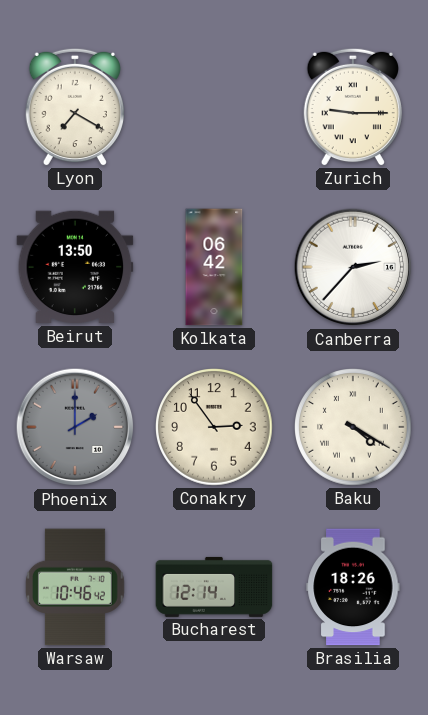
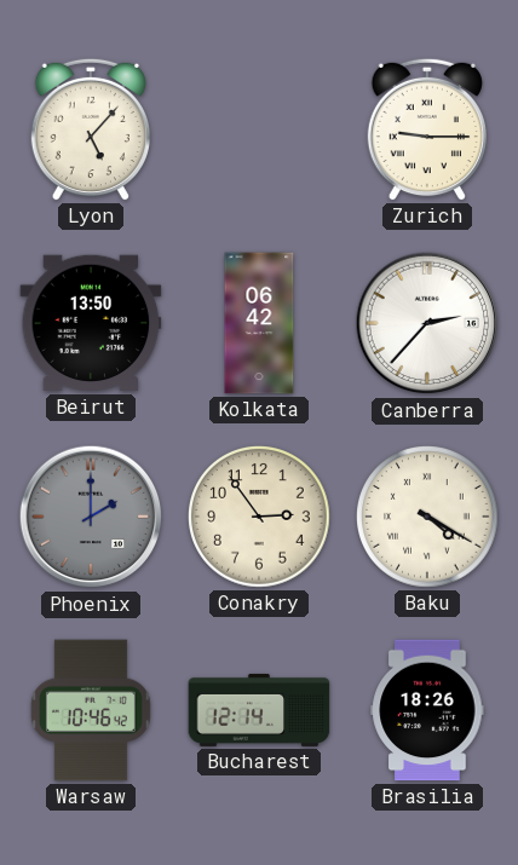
Lyon: 7:20 -> 5:07 (91, 129)
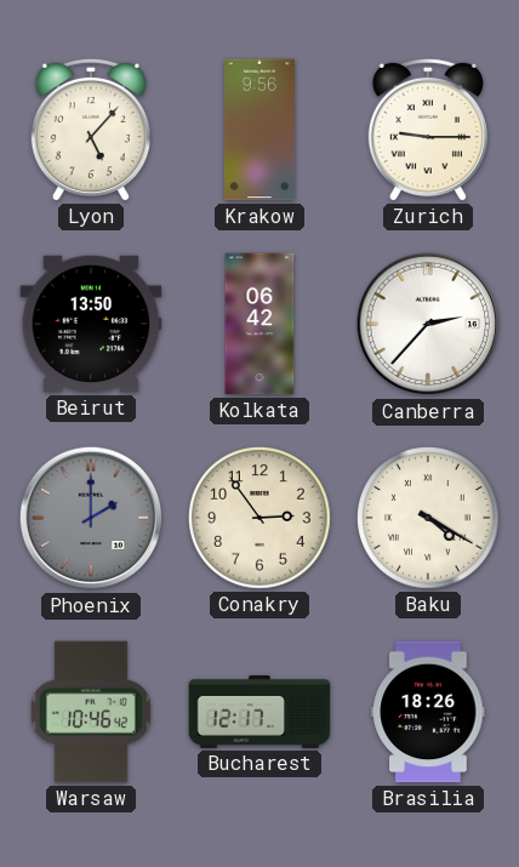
Krakow: none -> 9:56 (259, 130)
Bucharest: 12:14 -> 12:17 (259, 712)
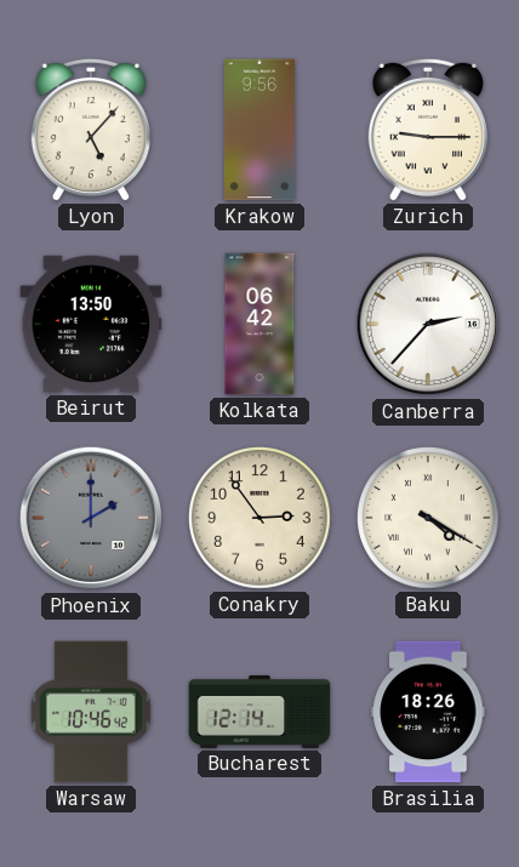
Bucharest: 12:17 -> 12:14 (259, 712)
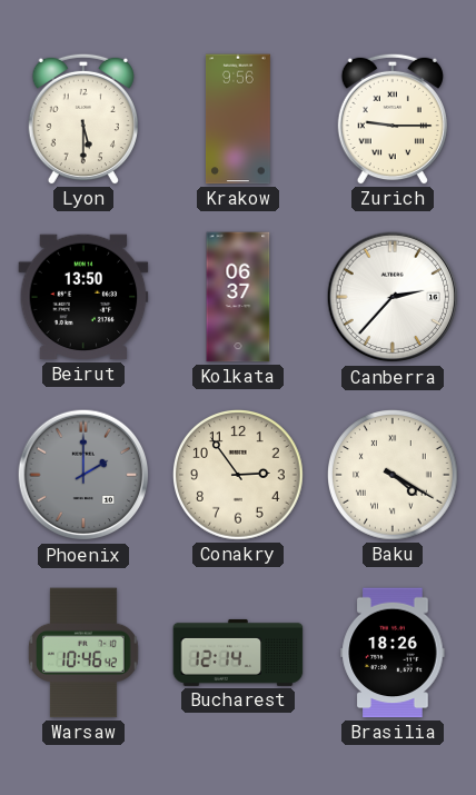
Lyon: 5:07 -> 5:30 (83, 119)
Kolkata: 06:42 -> 06:37 (238, 297)
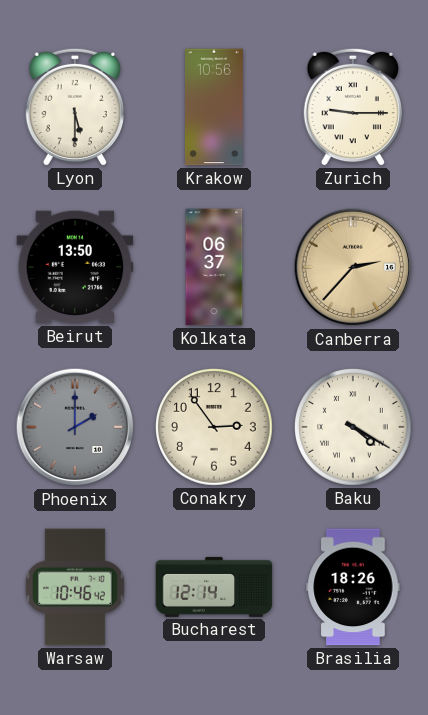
Krakow: 9:56 -> 10:56 (214, 107)
Canberra dial: white -> champagne (353, 267)
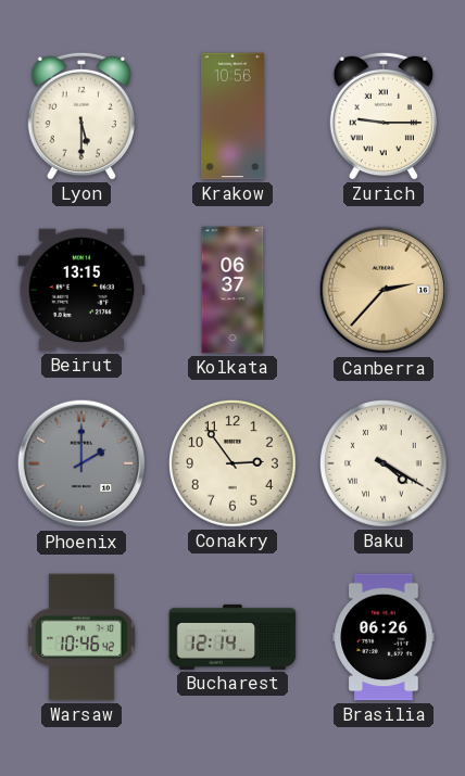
Beirut: 13:50 -> 13:15 (81, 290)
Brasilia: 18:26 -> 06:26 (384, 637)
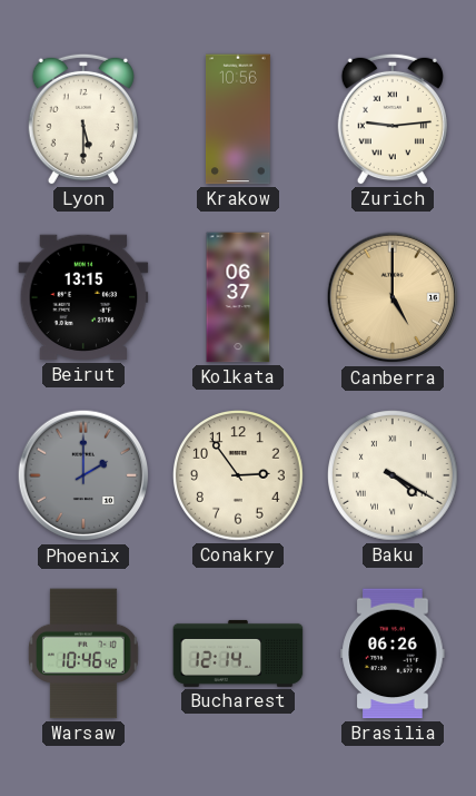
Zurich: 9:15 -> 9:14 (393, 119)
Canberra: 2:37 -> 5:00 (393, 297)
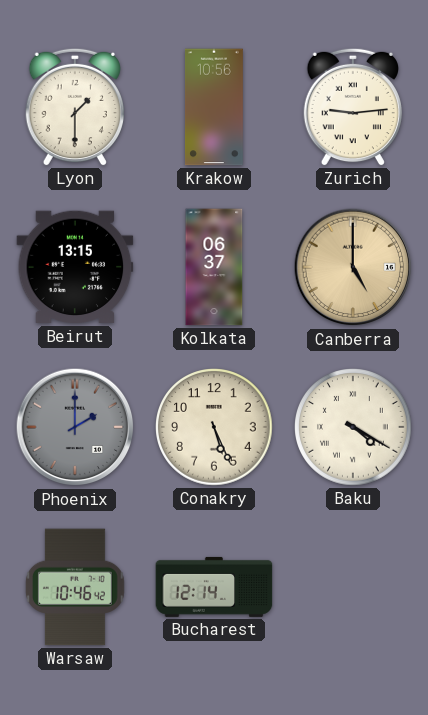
Lyon: 5:30 -> 1:30 (75, 107)
Conakry: 2:54 -> 5:26 (215, 428)
Brasilia: 06:26 -> none (393, 653)
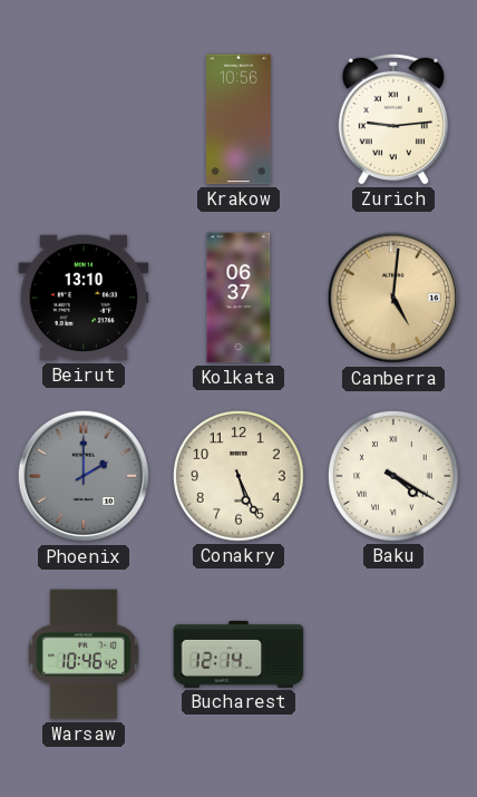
Lyon: 1:30 -> none (75, 107)
Beirut: 13:15 -> 13:10 (84, 298)
Canberra: 5:00 -> 5:01 (393, 298)
